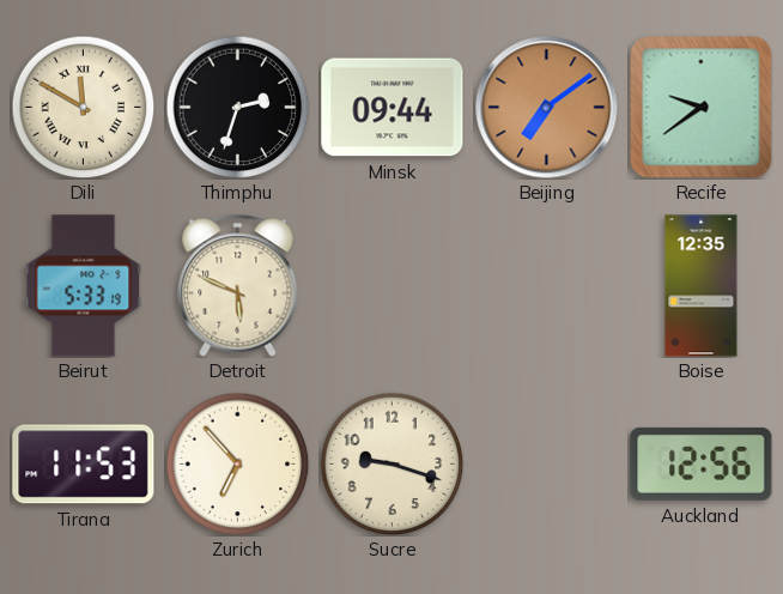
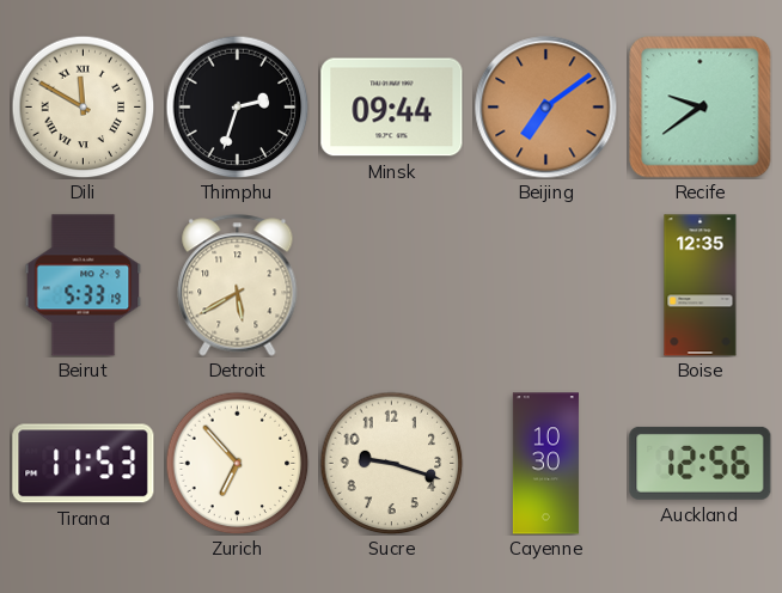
Detroit: 5:49 -> 5:40 (238, 286)
Cayenne: none -> 10:30 (545, 464)
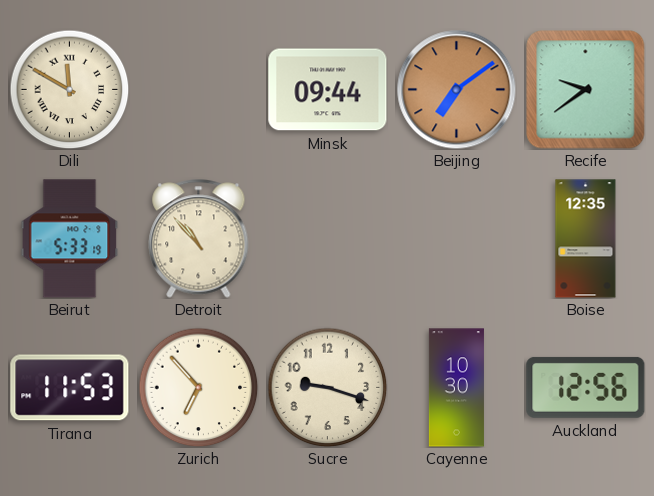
Thimphu: 2:33 -> none (237, 106)
Detroit: 5:40 -> 10:53 (199, 239)
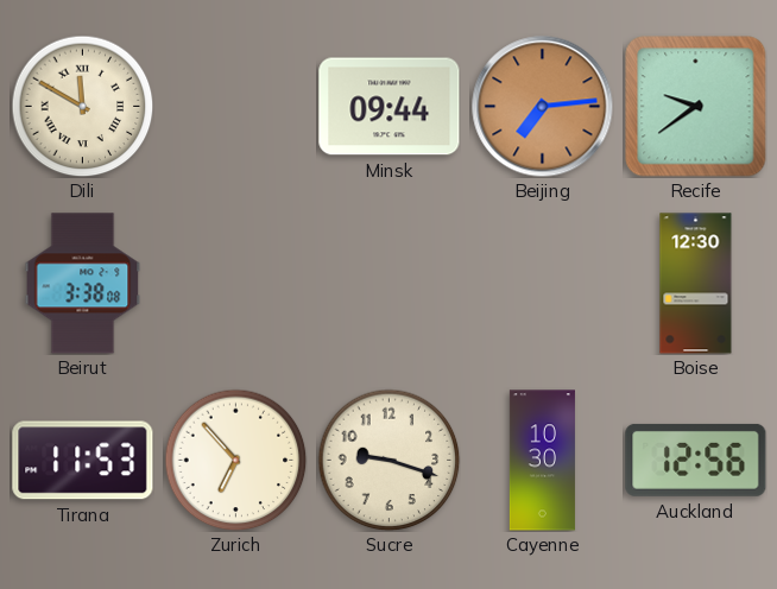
Beijing: 7:09 -> 7:14 (543, 107)
Beirut: 5:33 -> 3:38 (83, 284)
Detroit: 10:53 -> none (199, 239)
Boise: 12:35 -> 12:30 (696, 284)
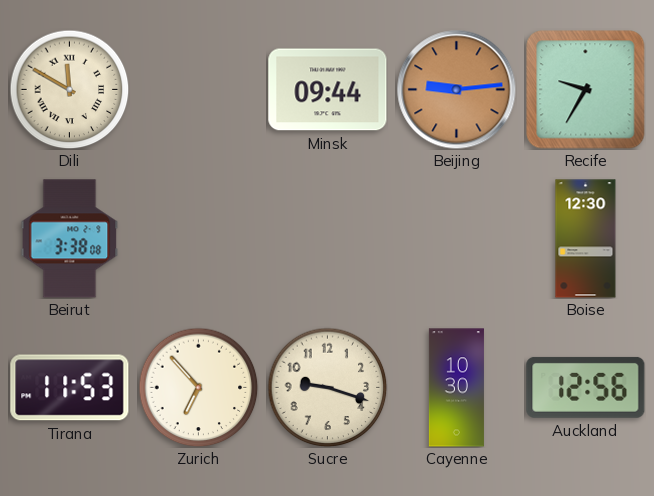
Beijing: 7:14 -> 9:14 (457, 90)
Recife: 9:39 -> 9:35 (586, 90)
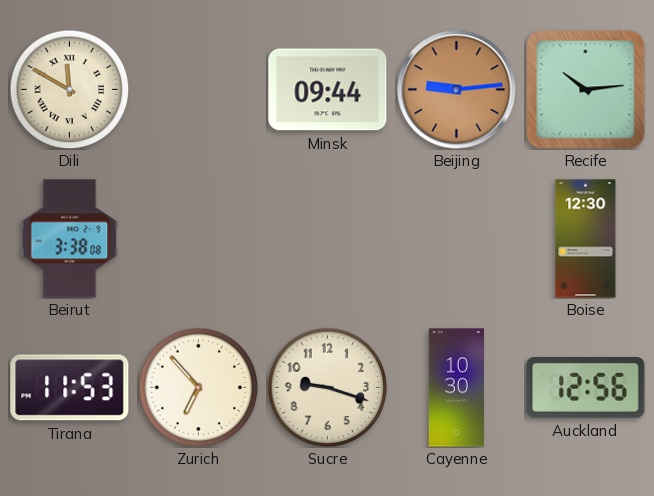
Recife: 9:35 -> 10:14 (586, 90)
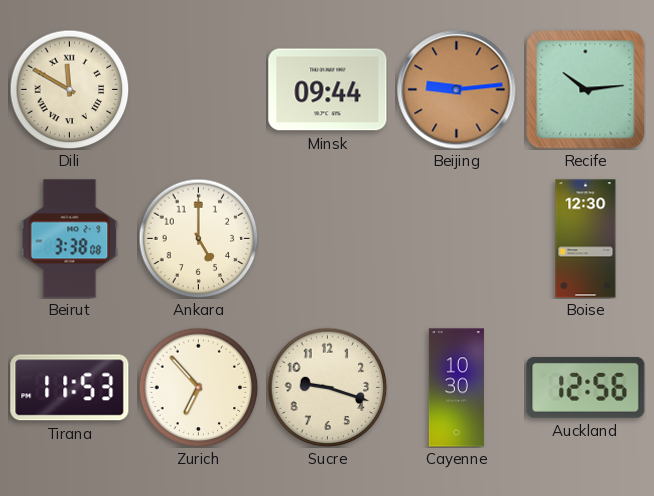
Ankara: none -> 5:00 (198, 238)
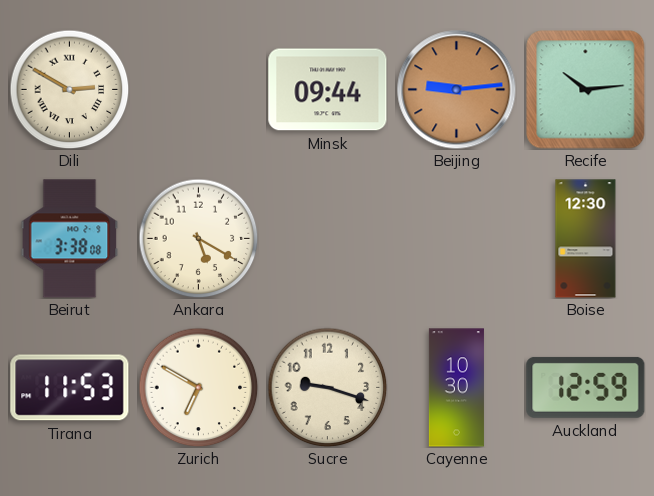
Dili: 11:50 -> 2:50 (69, 89)
Ankara: 5:00 -> 5:20 (198, 238)
Zurich: 6:53 -> 6:50 (198, 387)
Auckland: 12:56 -> 12:59 (586, 387)
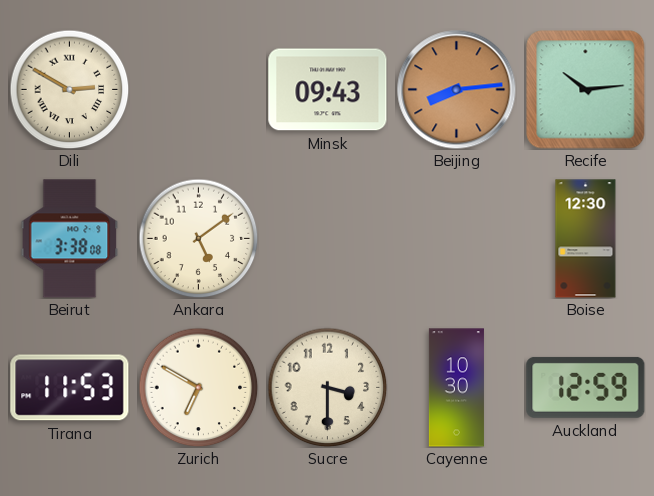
Minsk: 09:44 -> 09:43 (328, 90)
Beijing: 9:14 -> 8:14 (457, 90)
Ankara: 5:20 -> 5:09 (198, 238)
Sucre: 9:18 -> 3:30 (327, 387)
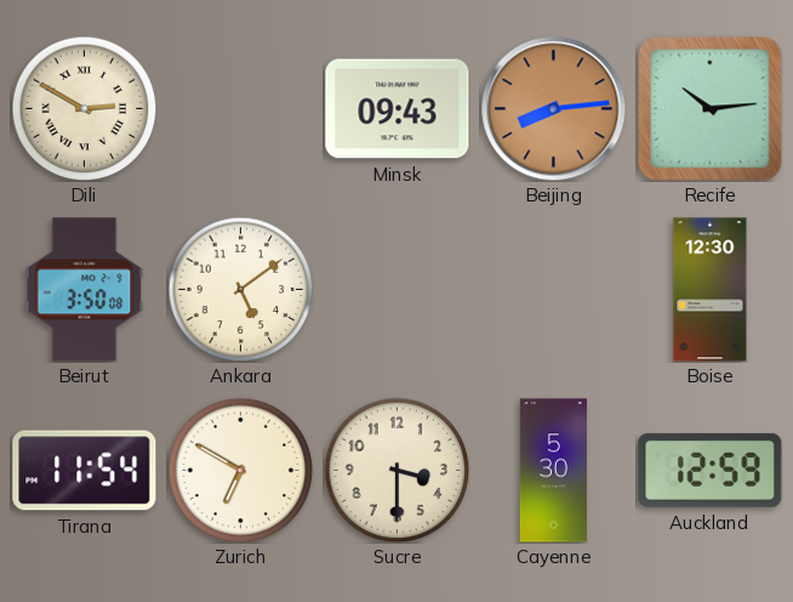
Beirut: 3:38 -> 3:50 (85, 290)
Tirana: 11:53 -> 11:54 (85, 471)
Cayenne: 10:30 -> 5:30 (553, 471)
